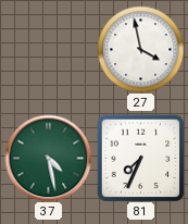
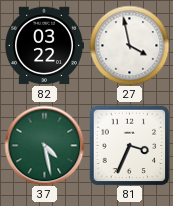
82: none -> 03:22 (44, 46)
81: 7:34 -> 3:34 (129, 145)
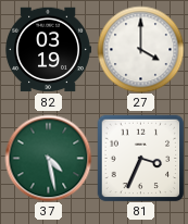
82: 03:22 -> 03:19 (48, 50)
27: 3:58 -> 4:00 (140, 49)
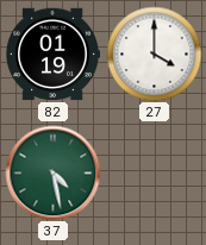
82: 03:19 -> 01:19 (52, 55)
81: 3:34 -> none (140, 158)
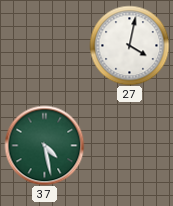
82: 01:19 -> none (52, 55)
27: 4:00 -> 4:02 (129, 45)
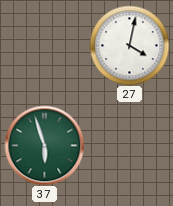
37: 4:28 -> 5:57 (44, 145)
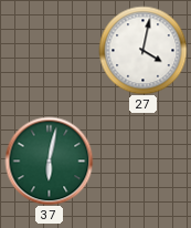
37: 5:57 -> 6:02 (49, 160)
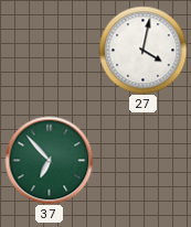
37: 6:02 -> 6:53 (49, 160)
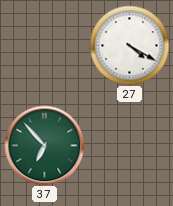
27: 4:02 -> 4:20 (129, 45)
